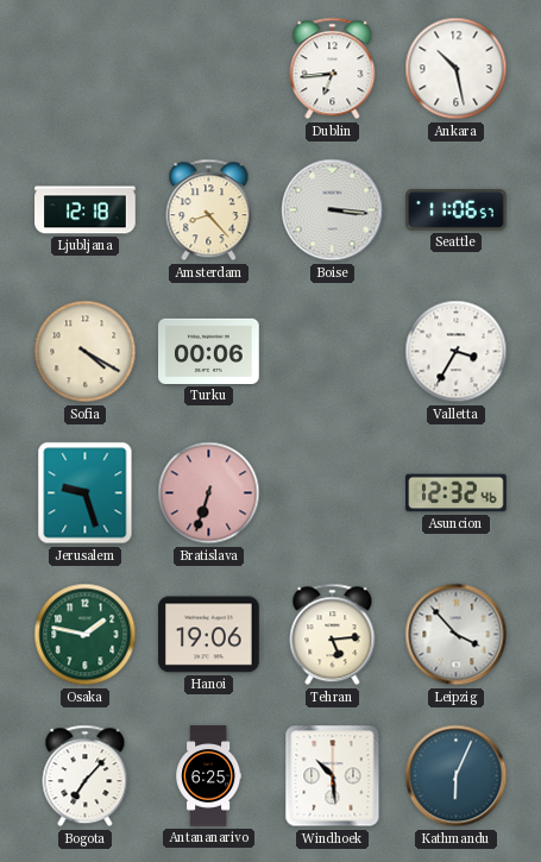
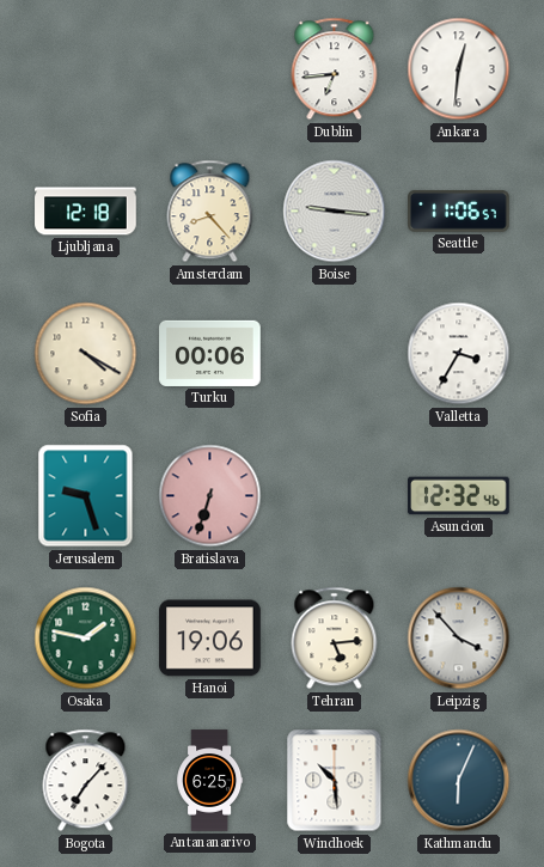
Ankara: 10:28 -> 12:31 (459, 69)
Boise: 3:16 -> 9:16 (335, 212)
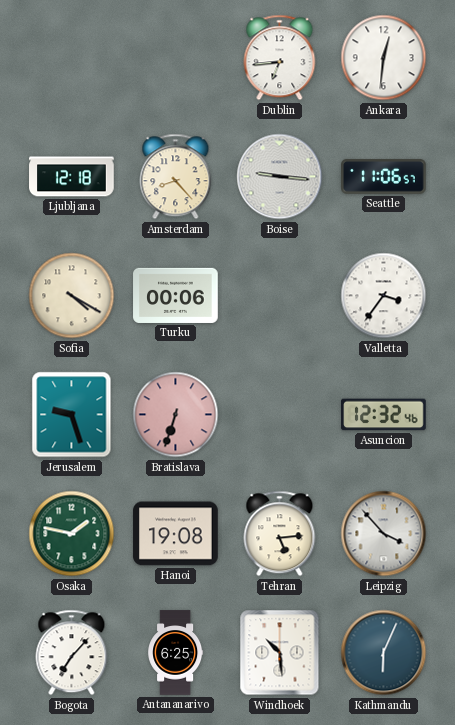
Valletta: 3:35 -> 3:36 (384, 296)
Hanoi: 19:06 -> 19:08 (176, 534)
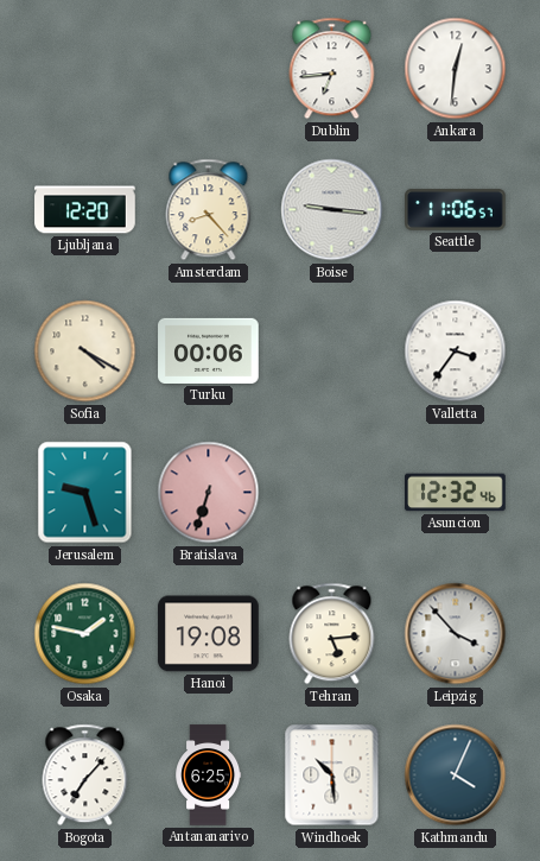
Ljubljana: 12:18 -> 12:20 (85, 210)
Kathmandu: 6:04 -> 4:04 (456, 775)
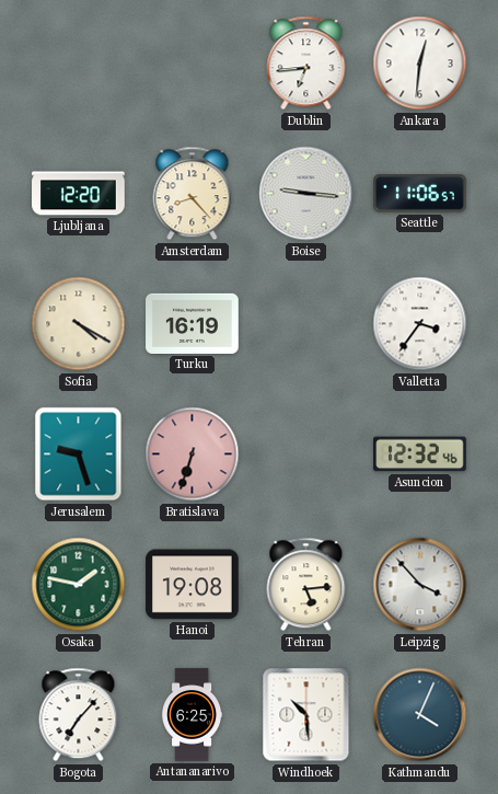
Turku: 00:06 -> 16:19 (193, 323)
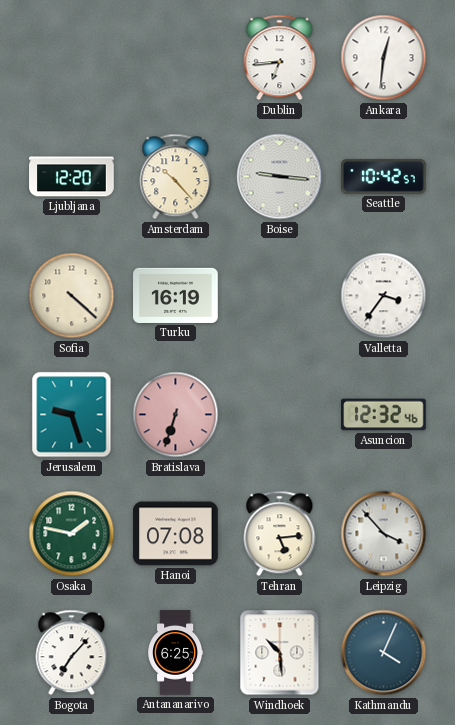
Amsterdam: 8:23 -> 10:23 (176, 177)
Seattle: 11:06 -> 10:42 (384, 176)
Sofia: 4:20 -> 4:22 (72, 296)
Hanoi: 19:08 -> 07:08 (176, 534)
